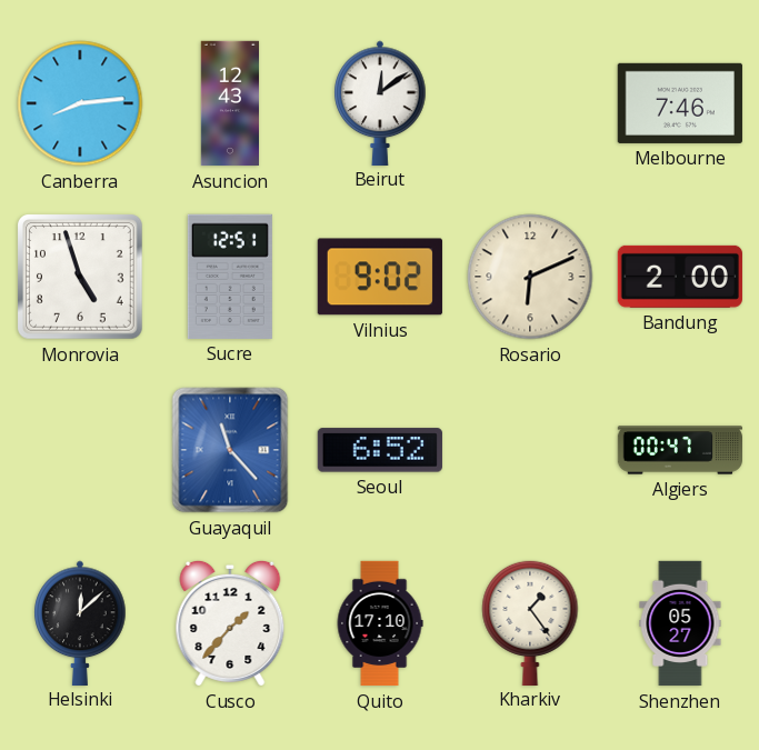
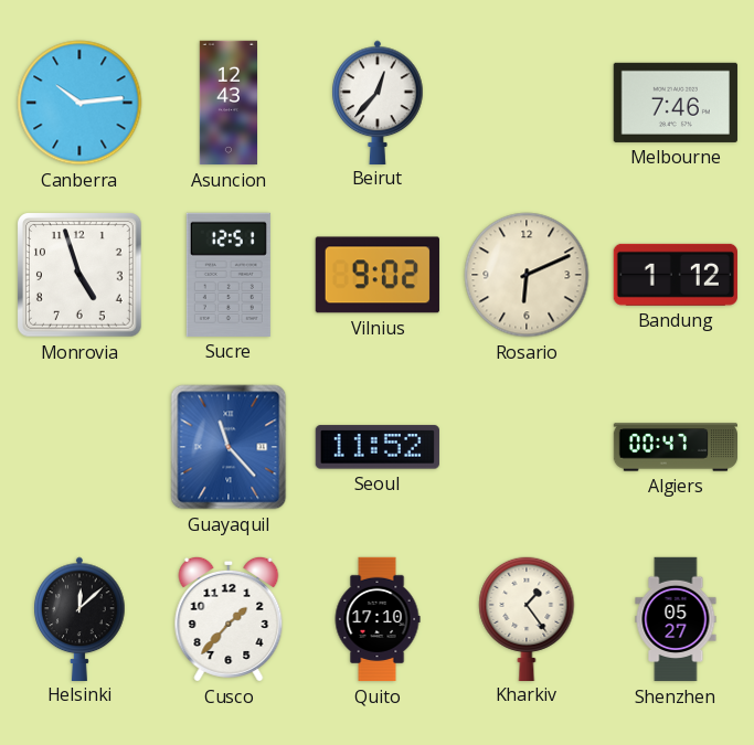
Canberra: 8:14 -> 10:14 (79, 103)
Beirut: 12:09 -> 12:37 (378, 102)
Bandung: 2:00 -> 1:12 (676, 275)
Seoul: 6:52 -> 11:52 (378, 447)
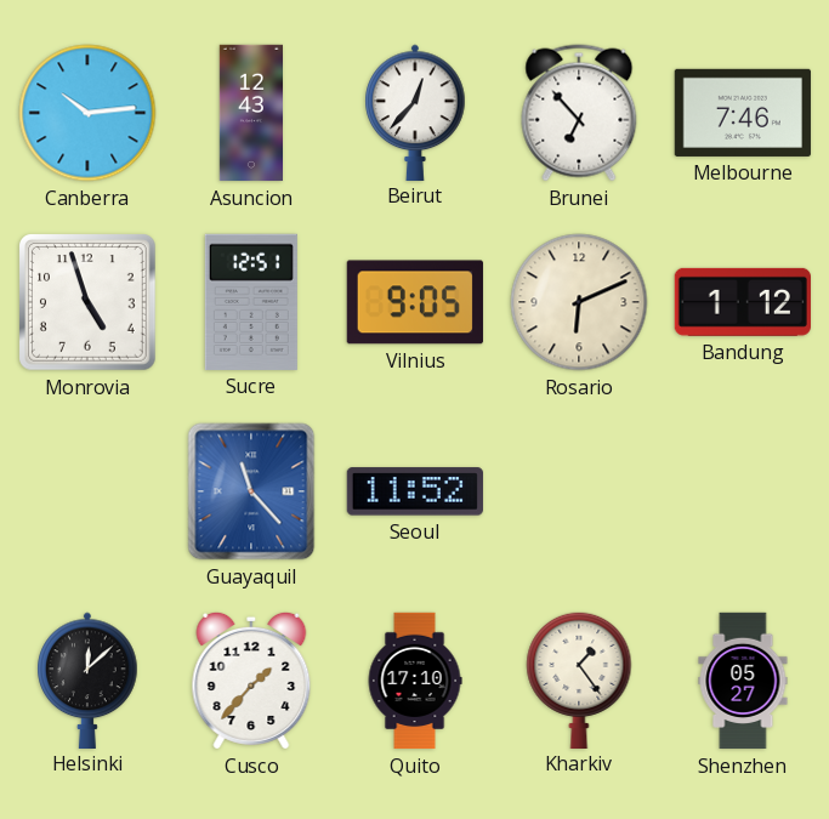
Brunei: none -> 6:53 (579, 113)
Vilnius: 9:02 -> 9:05 (415, 302)
Algiers: 00:47 -> none (676, 447)
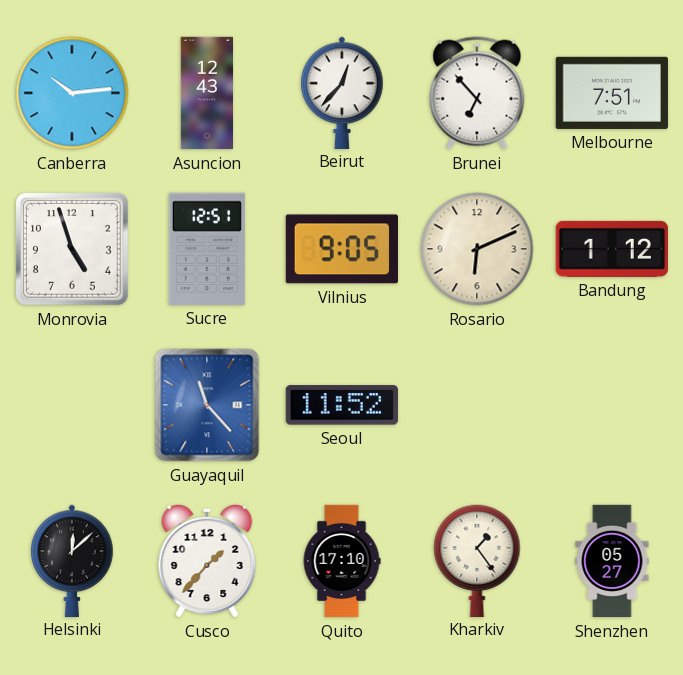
Melbourne: 7:46 -> 7:51 (612, 93)
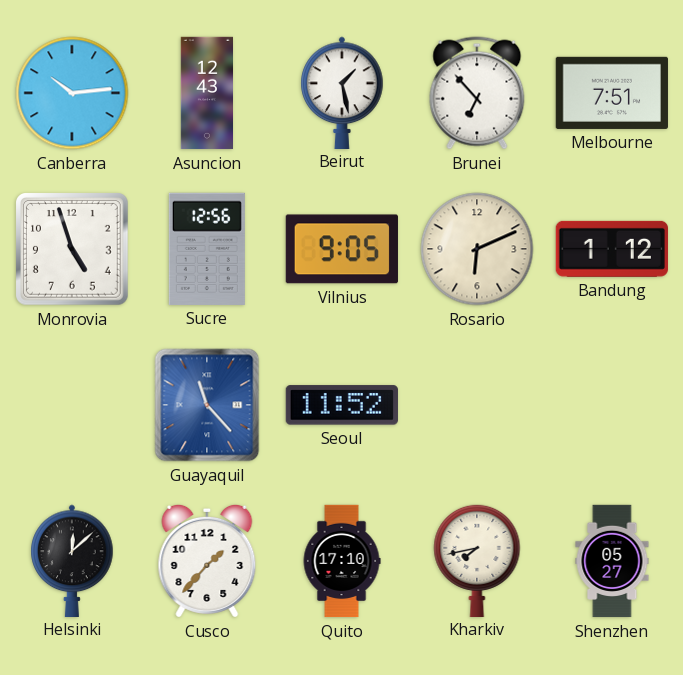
Beirut: 12:37 -> 1:28 (342, 92)
Sucre: 12:51 -> 12:56 (207, 249)
Kharkiv: 1:24 -> 7:43 (477, 560)
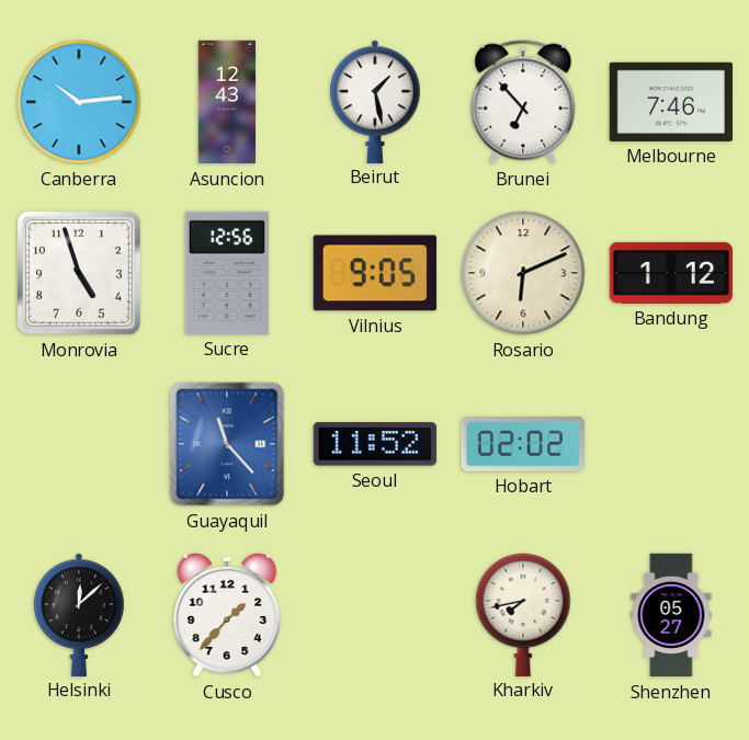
Melbourne: 7:51 -> 7:46 (671, 102)
Hobart: none -> 02:02 (523, 445)
Quito: 17:10 -> none (342, 561)
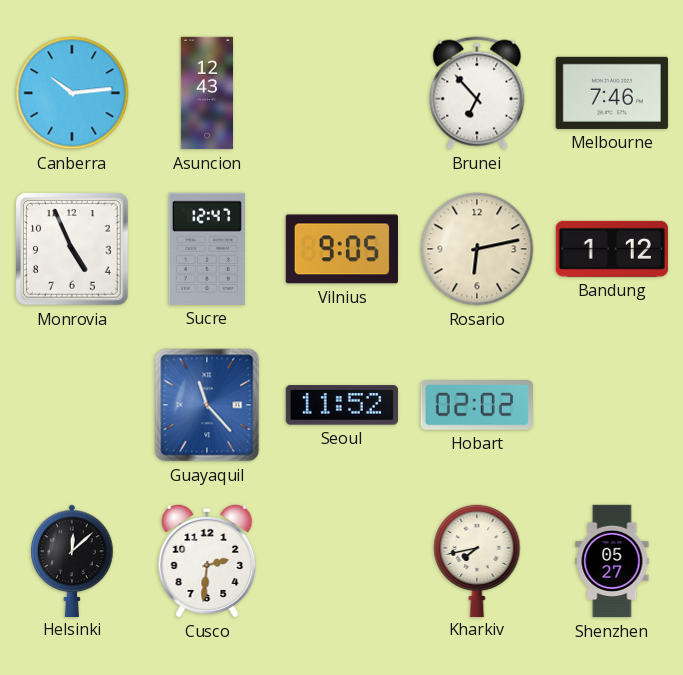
Beirut: 1:28 -> none (375, 101)
Monrovia: 4:57 -> 4:56 (73, 250)
Sucre: 12:56 -> 12:47 (207, 249)
Rosario: 6:11 -> 6:13 (477, 249)
Cusco: 1:37 -> 2:31 (207, 561)
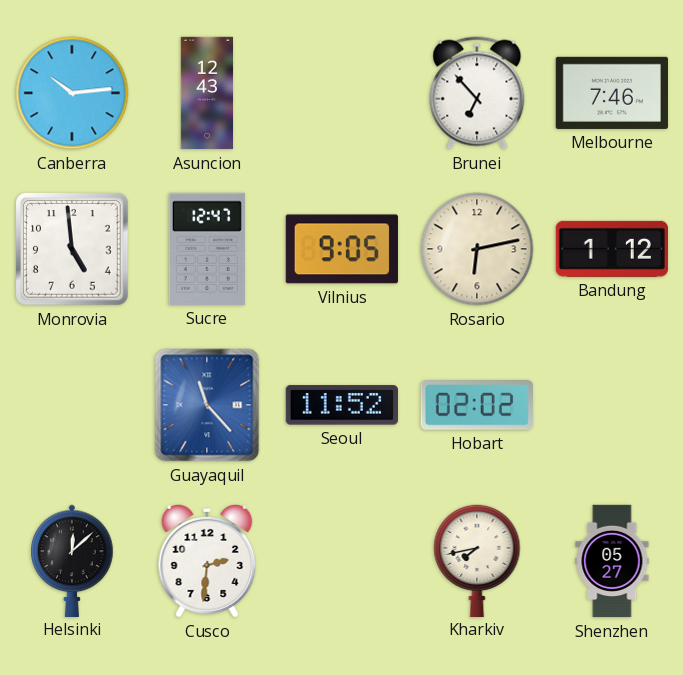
Monrovia: 4:56 -> 4:59 (73, 250)
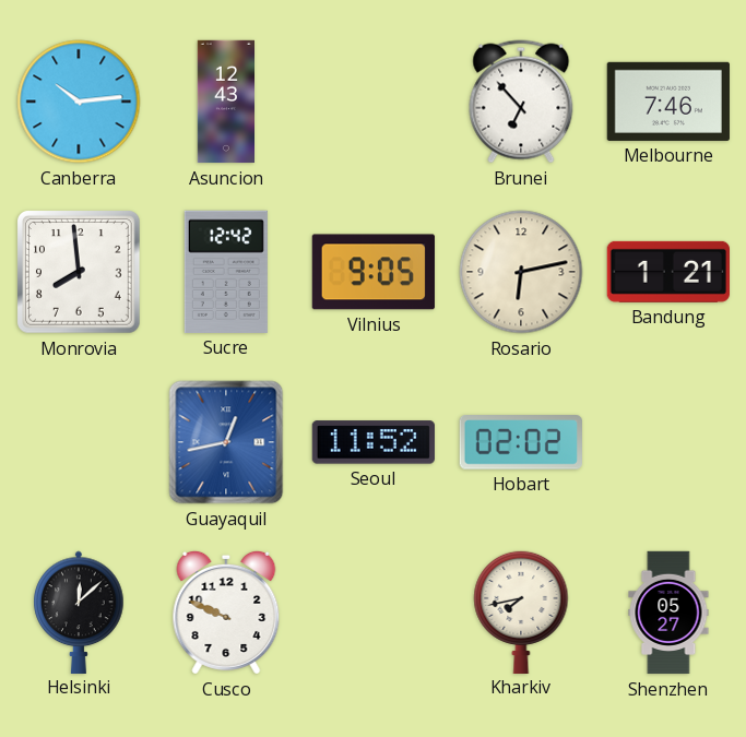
Monrovia: 4:59 -> 7:59 (80, 273)
Sucre: 12:47 -> 12:42 (226, 272)
Bandung: 1:12 -> 1:21 (668, 272)
Guayaquil: 11:23 -> 12:43 (226, 442)
Cusco: 2:31 -> 9:49 (226, 613)
